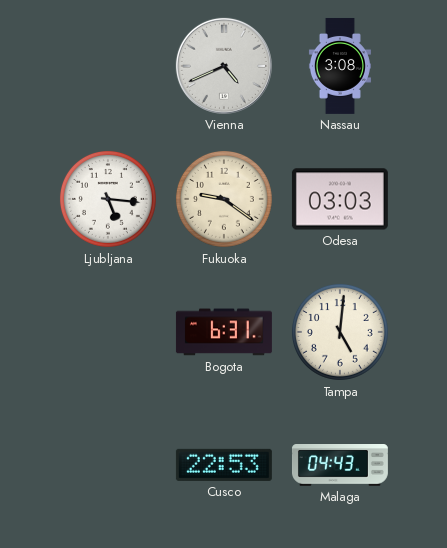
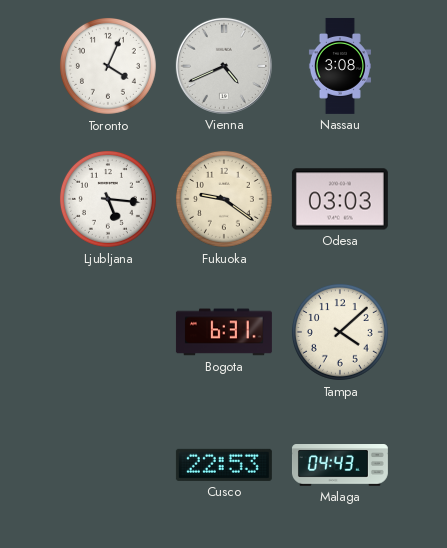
Toronto: none -> 4:04 (108, 66)
Tampa: 5:01 -> 4:08 (340, 332)
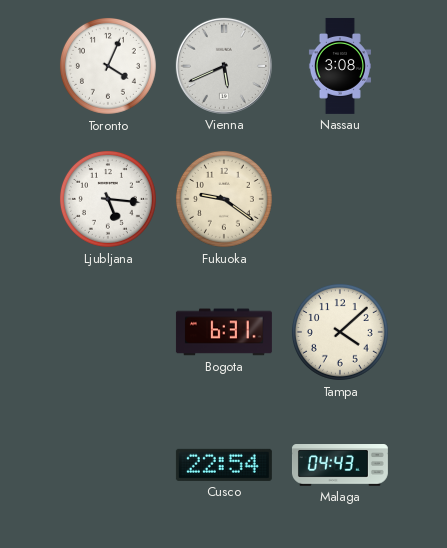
Vienna: 4:41 -> 5:41 (224, 66)
Odesa: 03:03 -> none (340, 199)
Cusco: 22:53 -> 22:54 (224, 465)
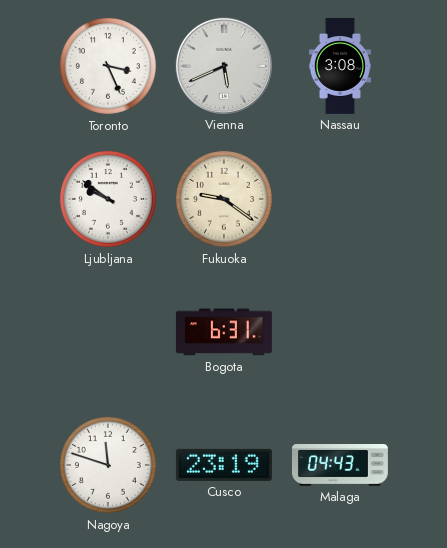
Toronto: 4:04 -> 3:26 (108, 66)
Ljubljana: 5:16 -> 9:51 (108, 199)
Tampa: 4:08 -> none (340, 332)
Nagoya: none -> 11:48 (108, 465)
Cusco: 22:54 -> 23:19 (224, 465)
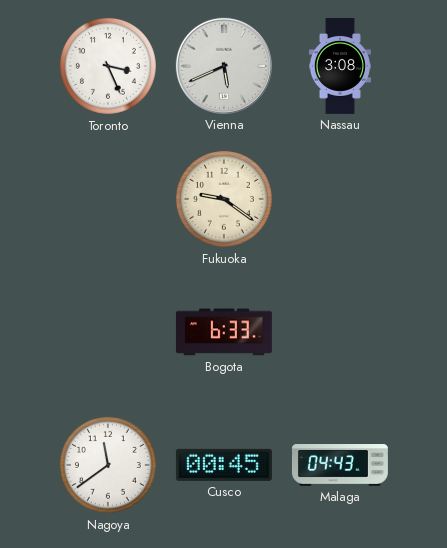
Ljubljana: 9:51 -> none (108, 199)
Bogota: 6:31 -> 6:33 (224, 332)
Nagoya: 11:48 -> 11:39 (108, 465)
Cusco: 23:19 -> 00:45 (224, 465)
